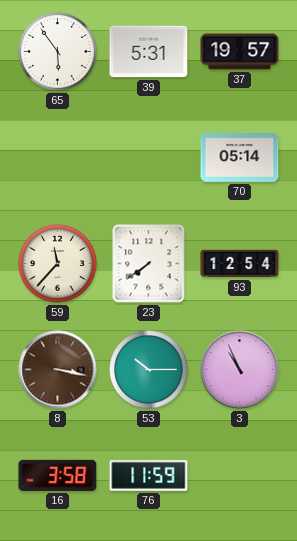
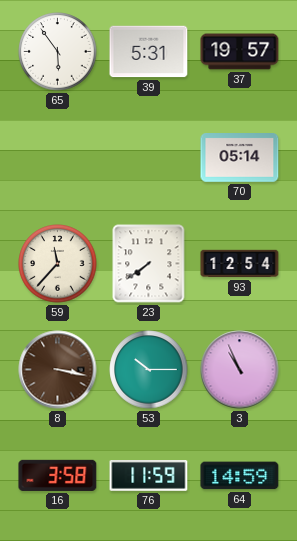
64: none -> 14:59 (240, 476)
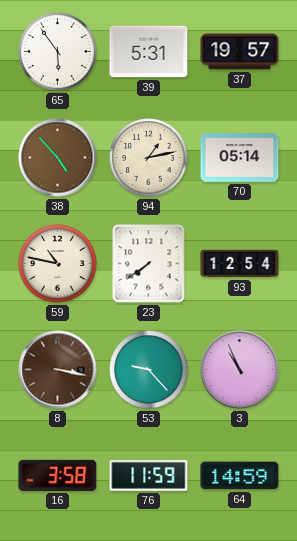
38: none -> 4:53 (58, 158)
94: none -> 1:13 (149, 158)
59: 11:37 -> 10:47 (58, 264)
53: 10:15 -> 9:23 (149, 370)
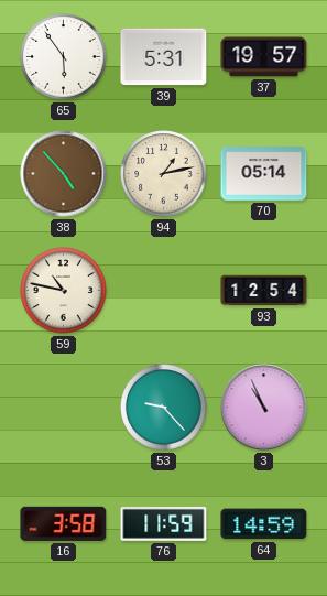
23: 7:39 -> none (149, 264)
8: 3:17 -> none (58, 370)
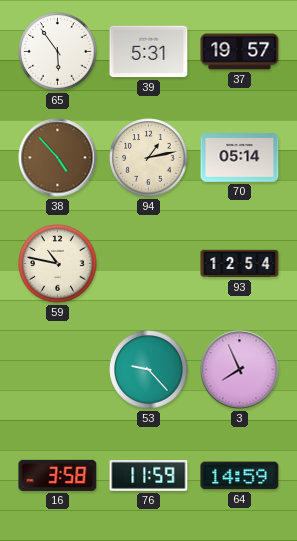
3: 10:56 -> 7:56 (240, 370)
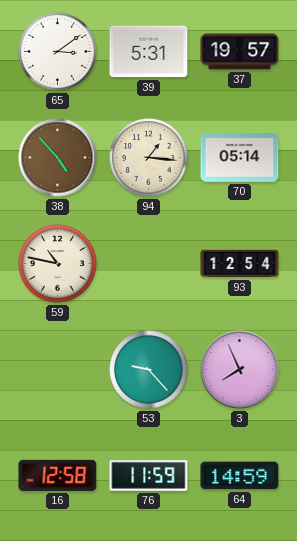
65: 5:54 -> 3:09 (58, 52)
94: 1:13 -> 1:16 (149, 158)
16: 3:58 -> 12:58 (58, 475)
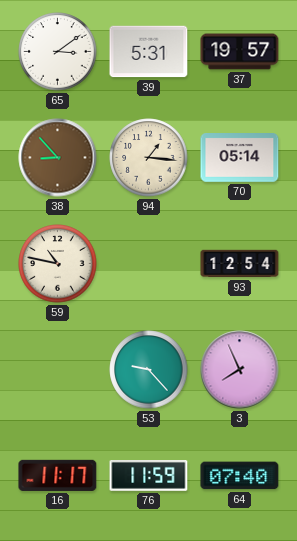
38: 4:53 -> 8:53 (58, 158)
16: 12:58 -> 11:17 (58, 475)
64: 14:59 -> 07:40 (240, 476)
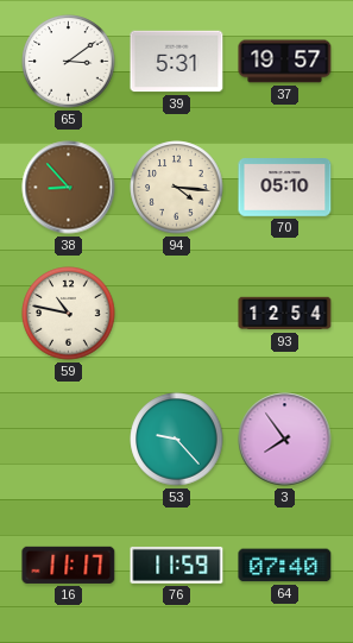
94: 1:16 -> 4:16 (177, 188)
70: 05:14 -> 05:10 (285, 188)
3: 7:56 -> 7:54 (285, 440)
